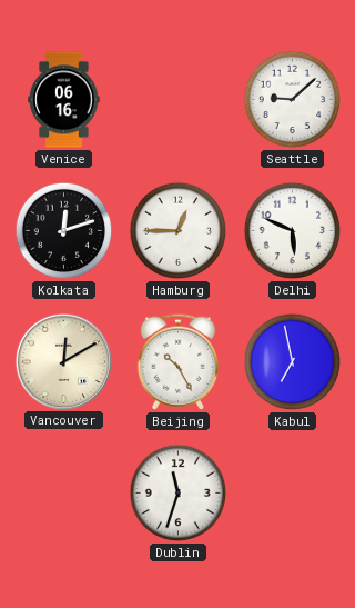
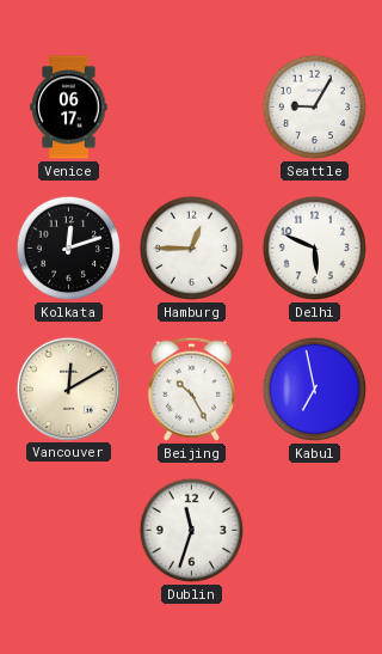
Venice: 06:16 -> 06:17 (69, 108)
Seattle: 9:08 -> 9:05 (315, 108)
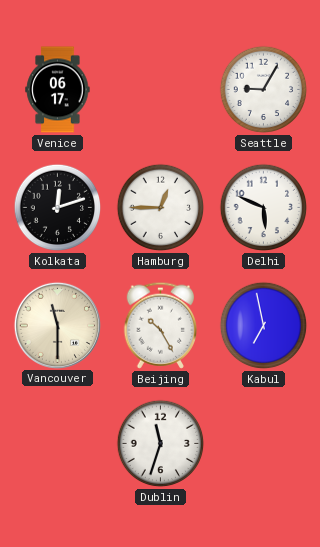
Vancouver: 12:10 -> 11:30 (57, 325)
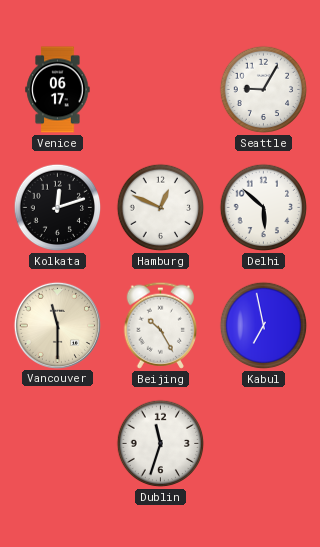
Hamburg: 12:45 -> 12:49 (161, 208)
Delhi: 5:49 -> 5:52 (264, 208)
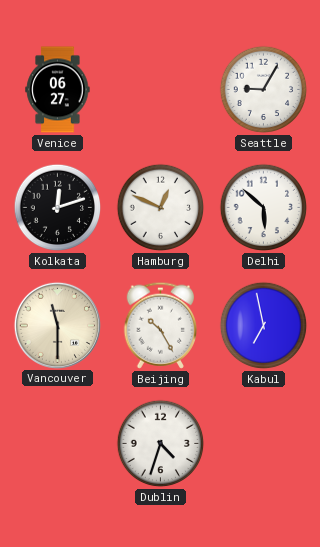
Venice: 06:17 -> 06:27 (58, 90)
Dublin: 11:33 -> 4:33 (161, 444)
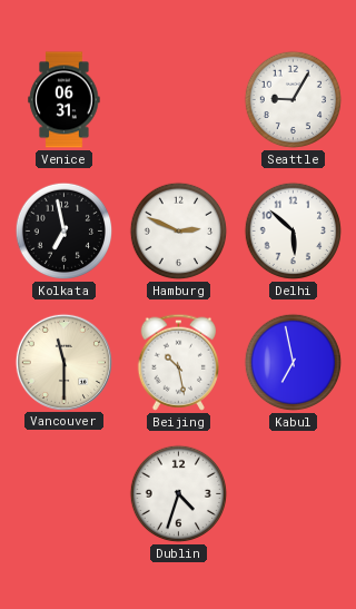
Venice: 06:27 -> 06:31 (65, 100)
Kolkata: 12:12 -> 6:58 (65, 232)
Hamburg: 12:49 -> 2:49 (179, 232)
Beijing: 10:25 -> 10:28 (179, 362)
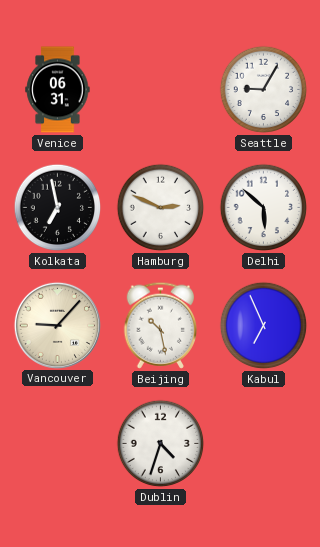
Vancouver: 11:30 -> 9:07 (57, 325)
Kabul: 6:58 -> 6:56 (264, 326)
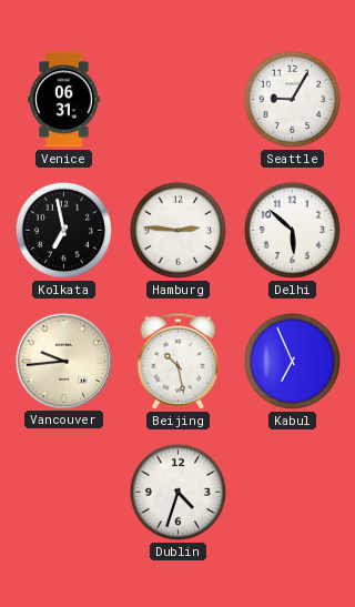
Hamburg: 2:49 -> 2:46 (179, 231)
Vancouver: 9:07 -> 9:44 (63, 361)
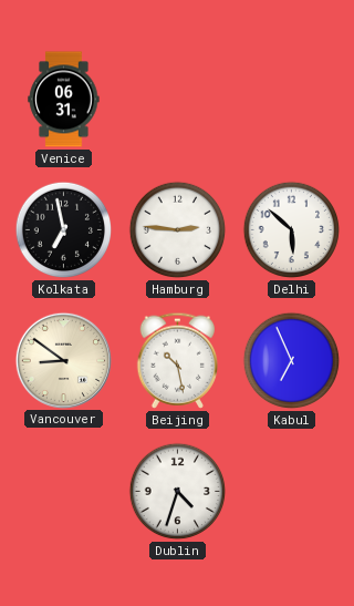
Seattle: 9:05 -> none (293, 100)
Vancouver: 9:44 -> 8:51 (63, 360)
